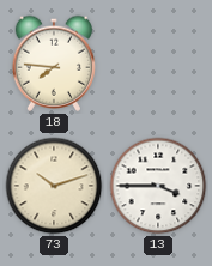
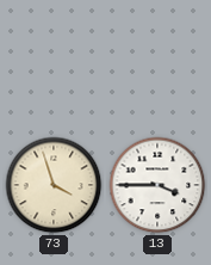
18: 7:46 -> none (53, 64)
73: 10:12 -> 3:57 (54, 185)
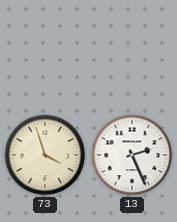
13: 3:45 -> 2:26 (132, 155)
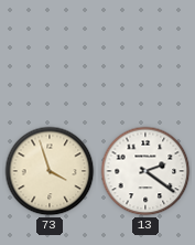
13: 2:26 -> 2:21 (145, 171)
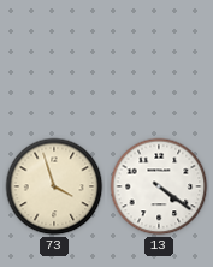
13: 2:21 -> 4:21 (159, 186)
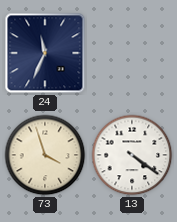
24: none -> 11:34 (45, 53)
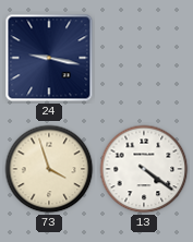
24: 11:34 -> 9:17 (49, 58)
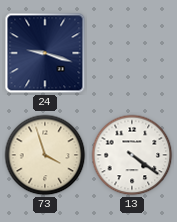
24: 9:17 -> 9:18 (45, 53)
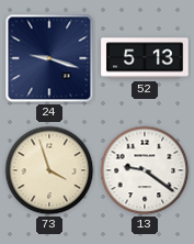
52: none -> 5:13 (145, 58)
13: 4:21 -> 9:21 (145, 170)
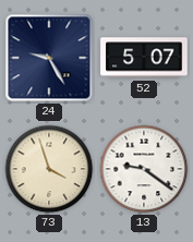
24: 9:18 -> 9:25 (49, 58)
52: 5:13 -> 5:07 (144, 58)
